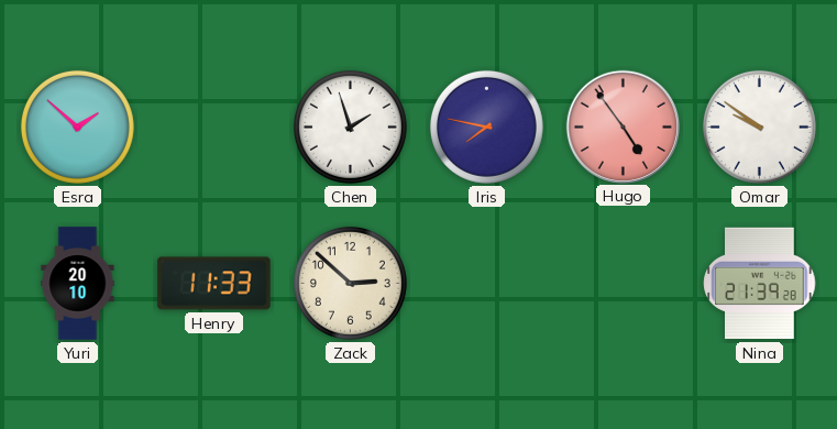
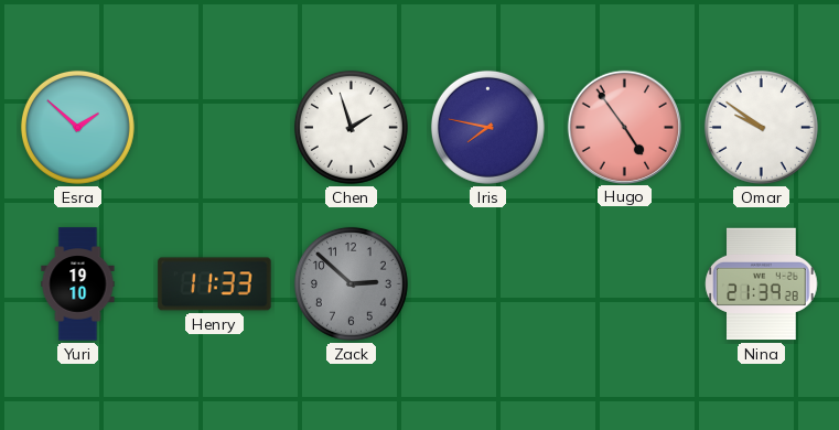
Yuri: 20:10 -> 19:10 (78, 284)
Zack dial: cream -> grey (351, 283)
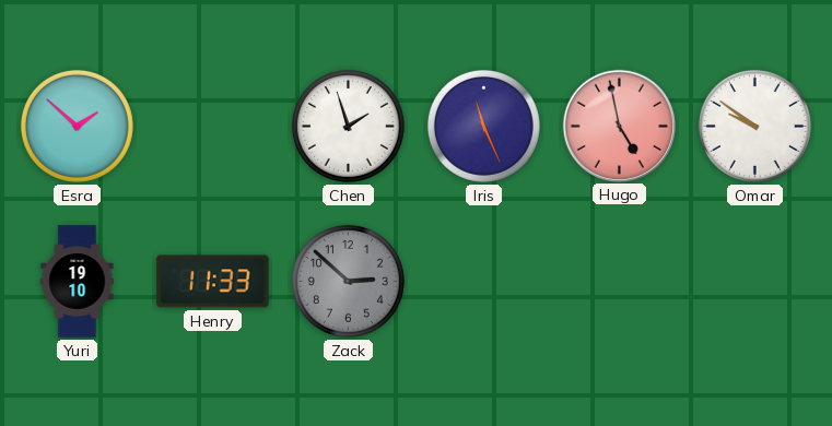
Iris: 7:47 -> 11:26 (483, 126)
Hugo: 4:54 -> 4:58 (619, 126)
Nina: 21:39 -> none (762, 284)
